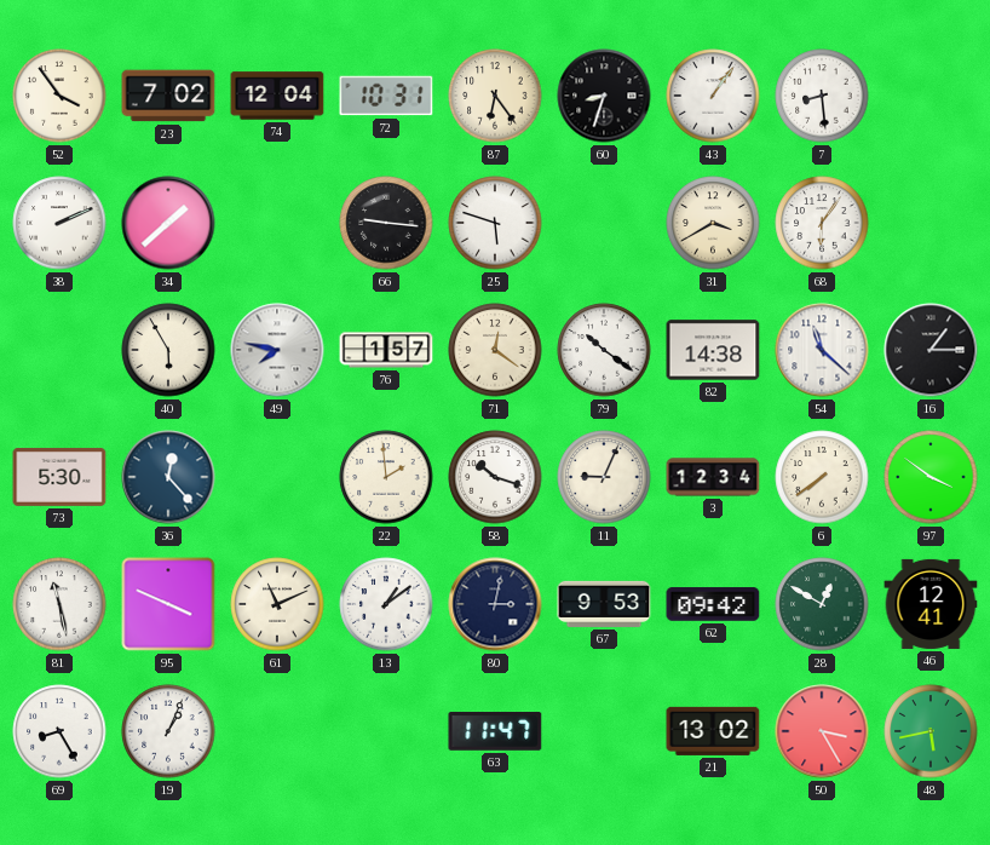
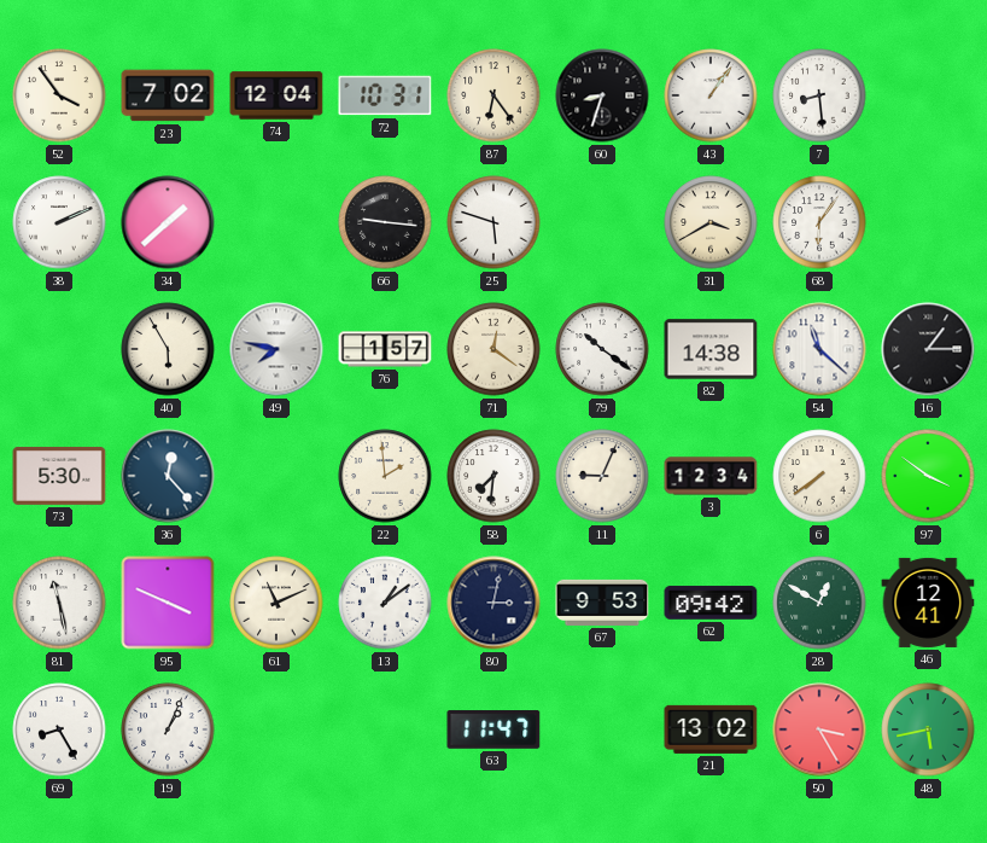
58: 10:18 -> 7:31 (493, 476)
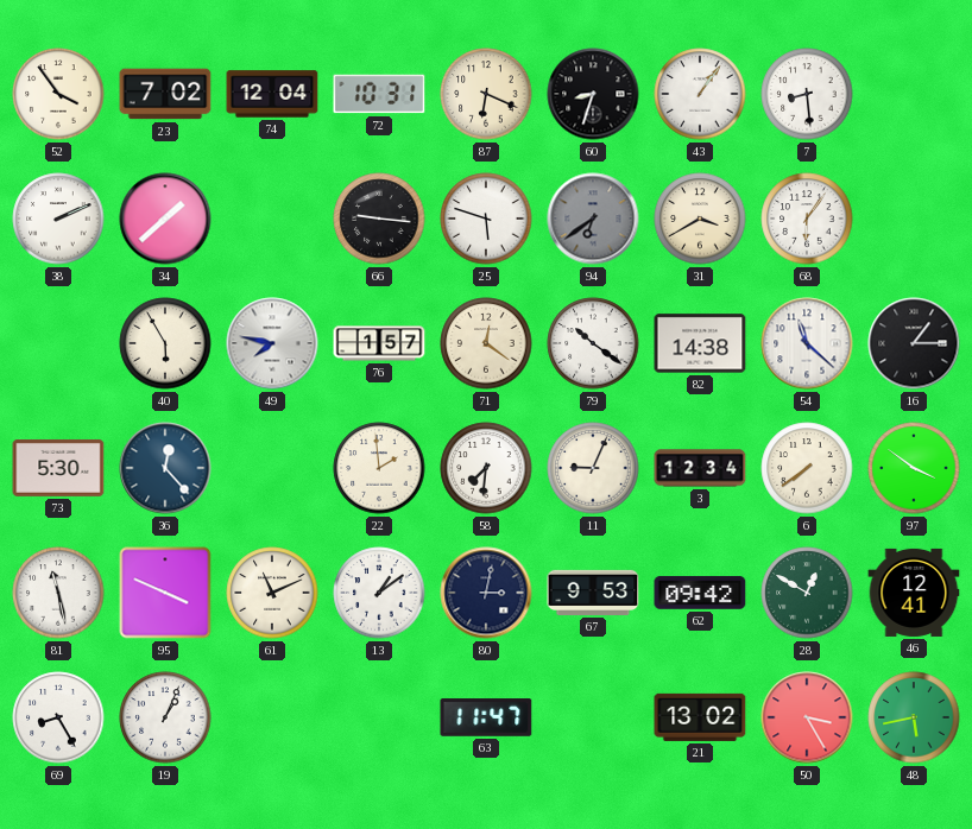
87: 6:24 -> 6:19 (486, 94)
94: none -> 6:39 (593, 219)
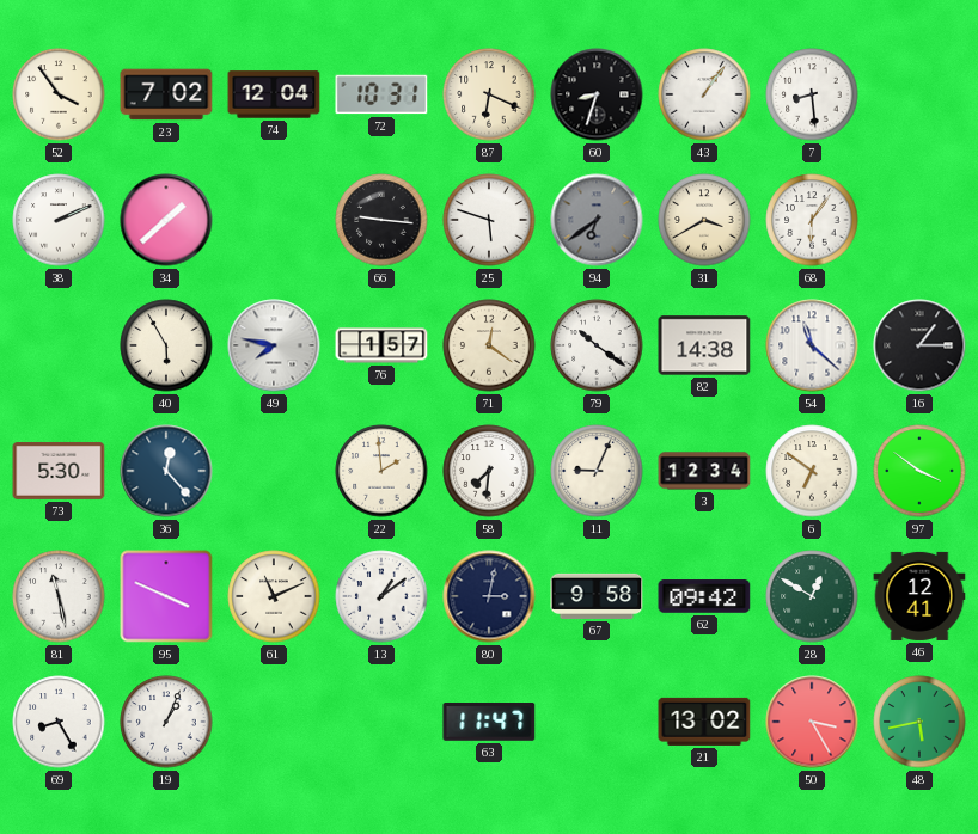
6: 7:39 -> 6:51 (812, 471)
67: 9:53 -> 9:58 (597, 596)
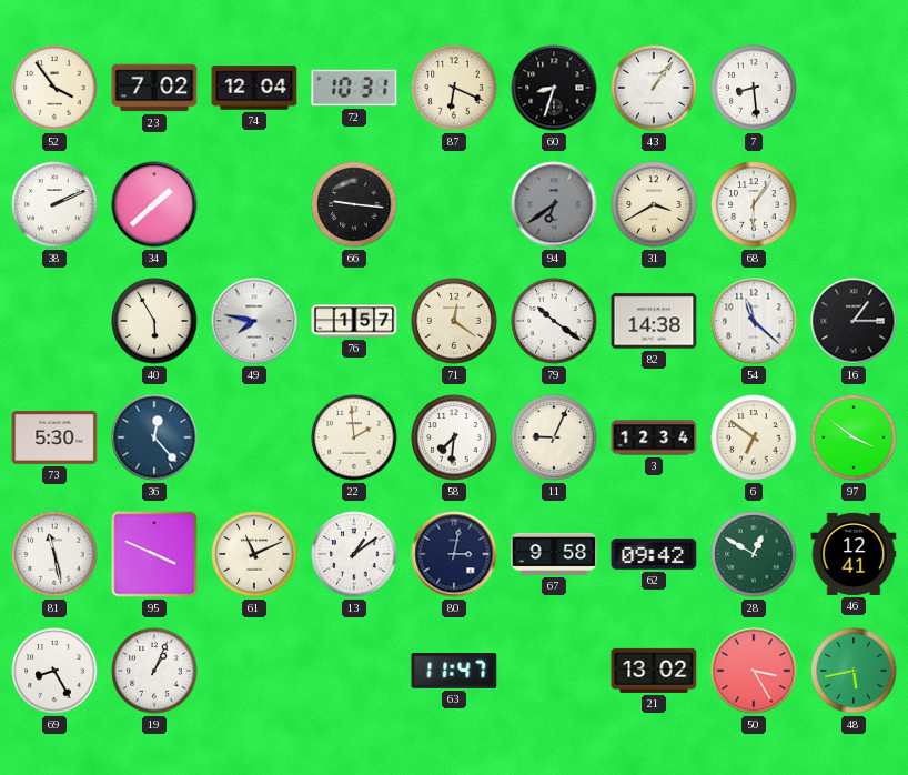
25: 5:48 -> none (489, 220)
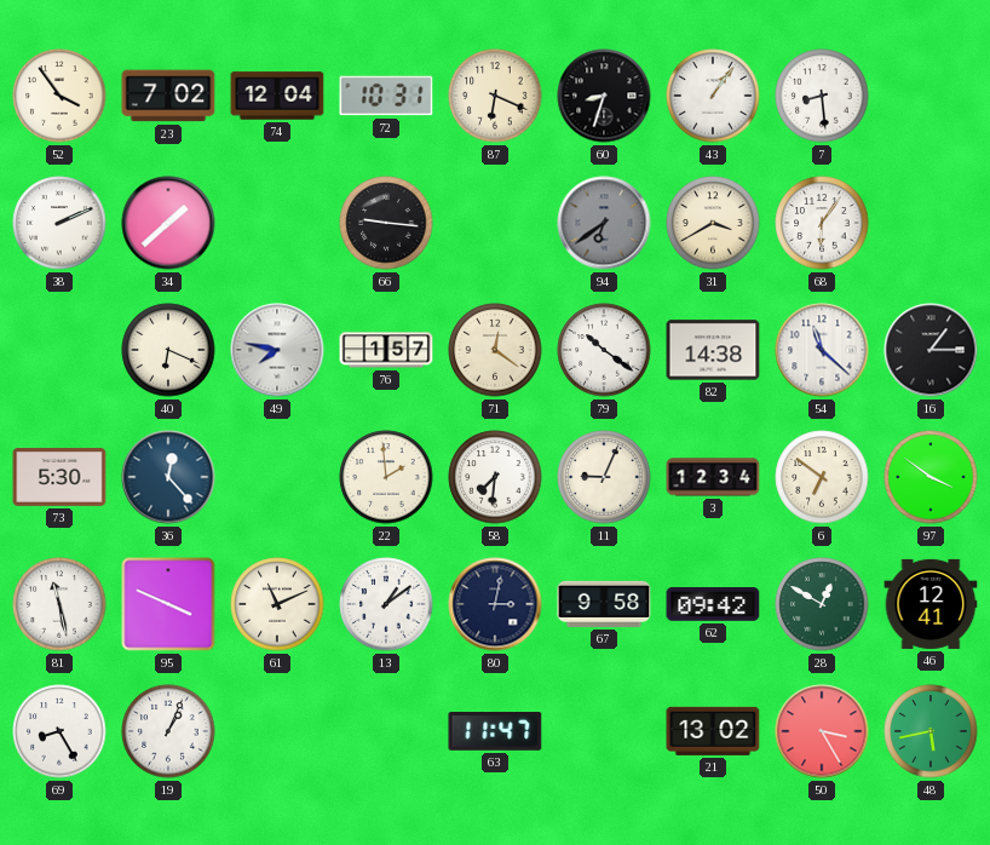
40: 5:55 -> 6:19 (168, 350)
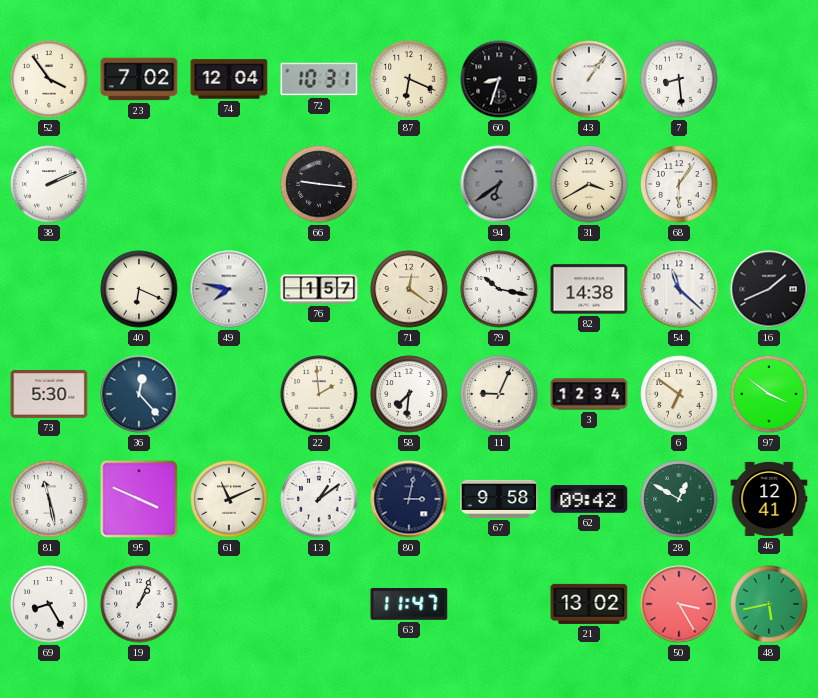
34: 1:38 -> none (168, 223)
79: 10:21 -> 10:17 (499, 289)
16: 1:15 -> 1:41 (769, 289)
